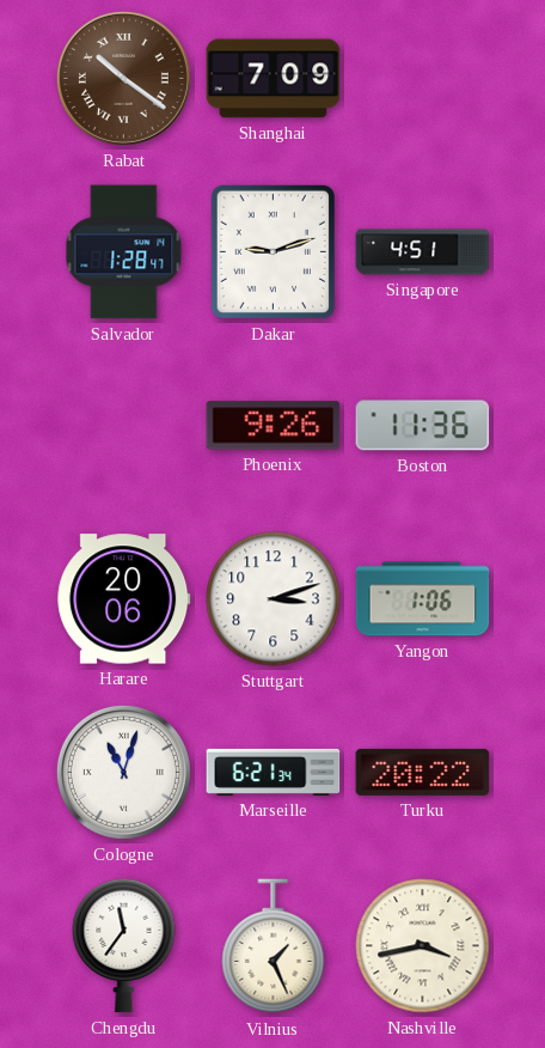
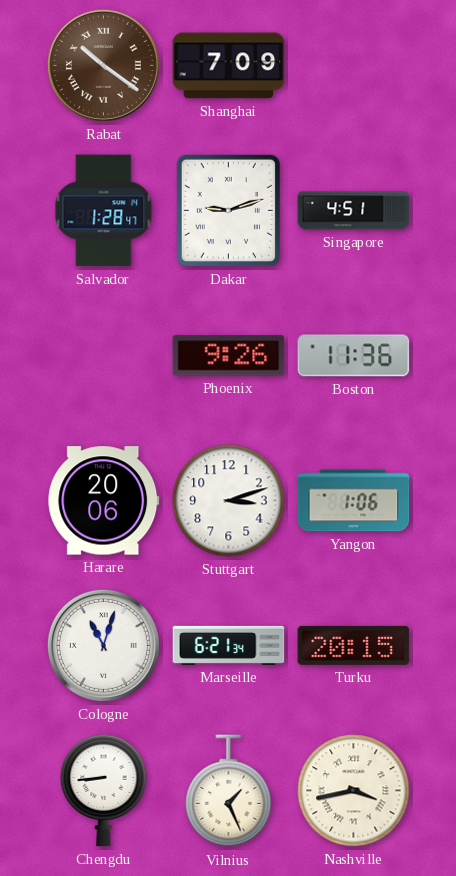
Turku: 20:22 -> 20:15 (354, 645)
Chengdu: 11:36 -> 8:44 (104, 790)
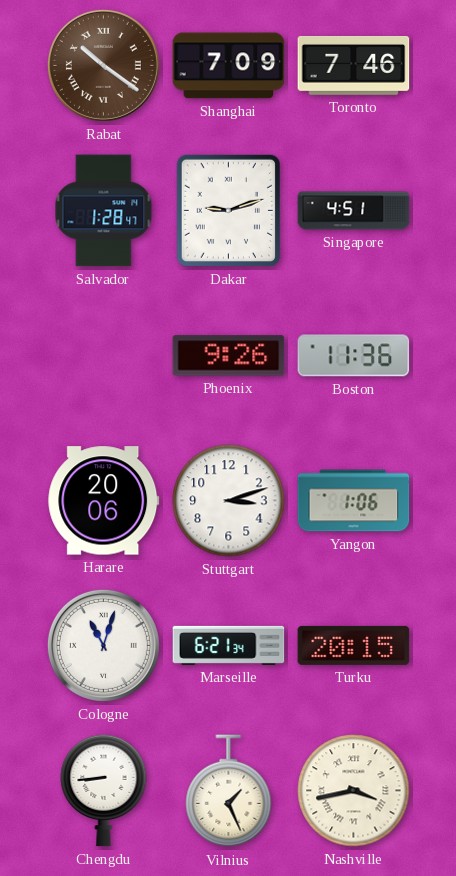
Toronto: none -> 7:46 (354, 65)
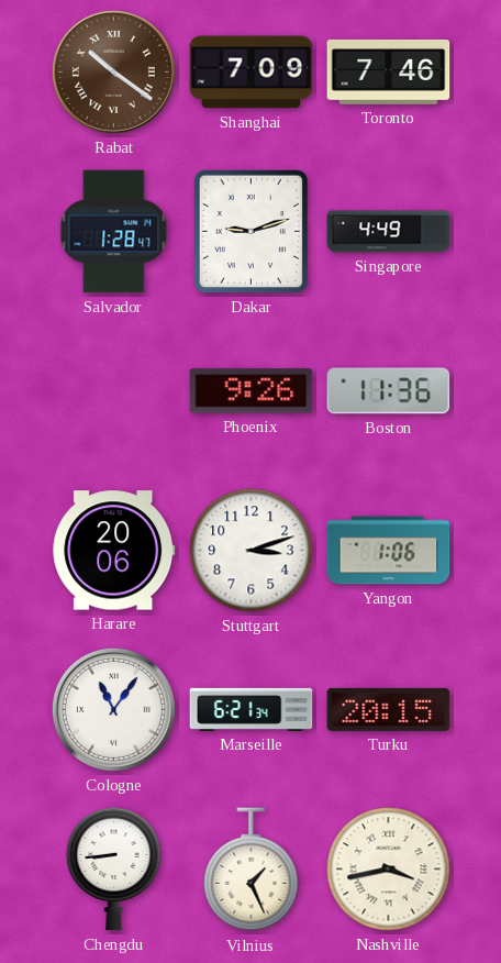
Singapore: 4:51 -> 4:49 (389, 232)
Cologne: 11:03 -> 11:06 (113, 709)
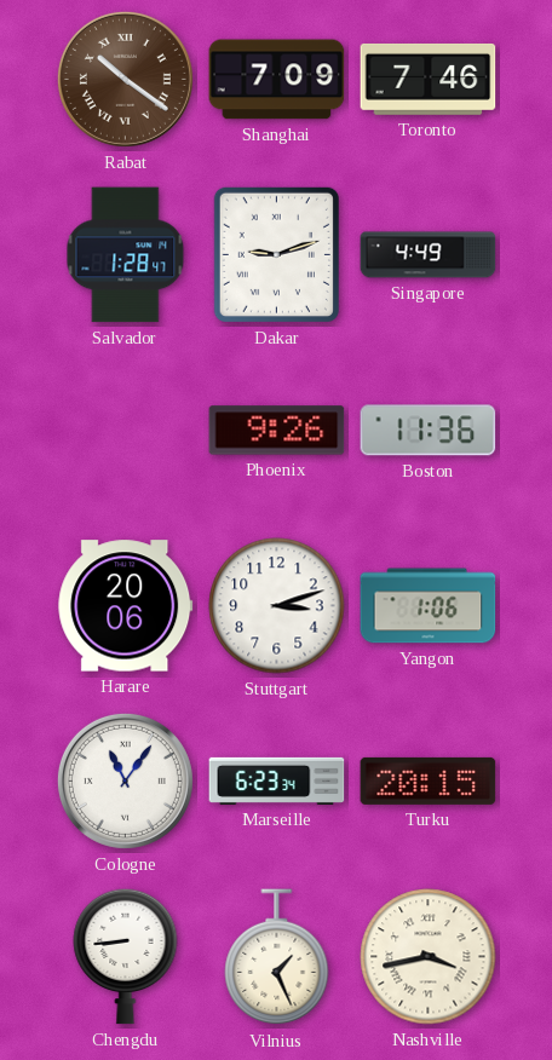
Marseille: 6:21 -> 6:23 (277, 780)
